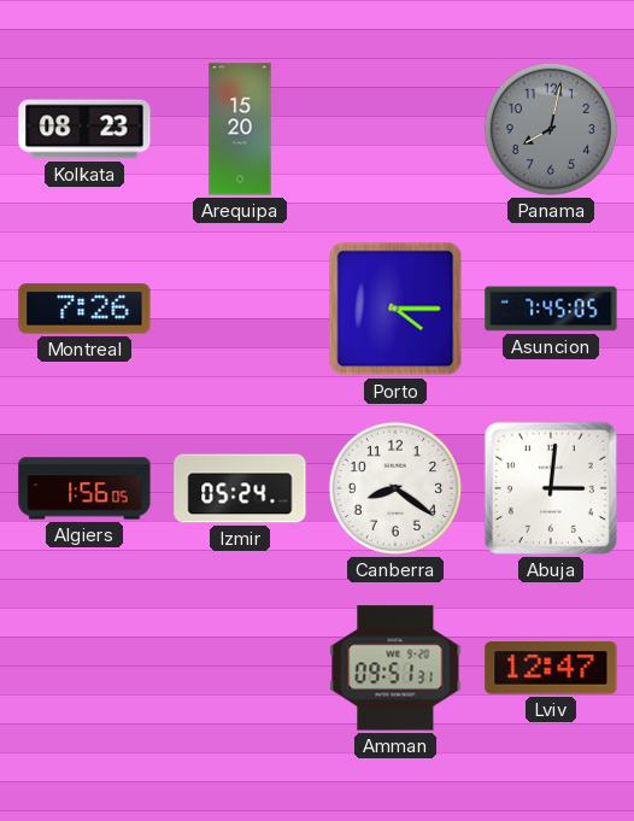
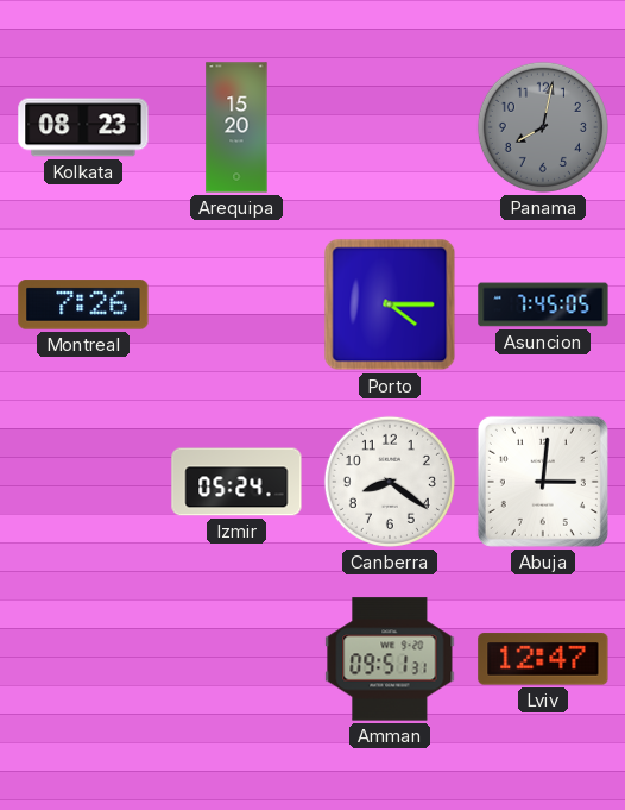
Algiers: 1:56 -> none (84, 488)
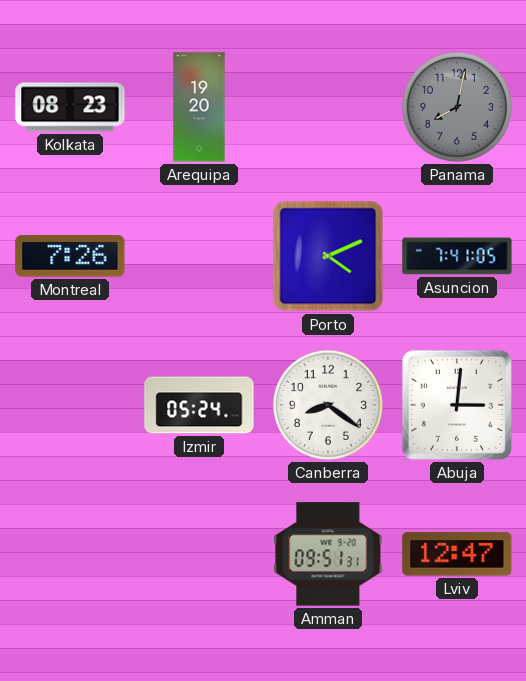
Arequipa: 15:20 -> 19:20 (199, 107)
Porto: 4:15 -> 4:11 (328, 256)
Asuncion: 7:45 -> 7:41 (457, 256)
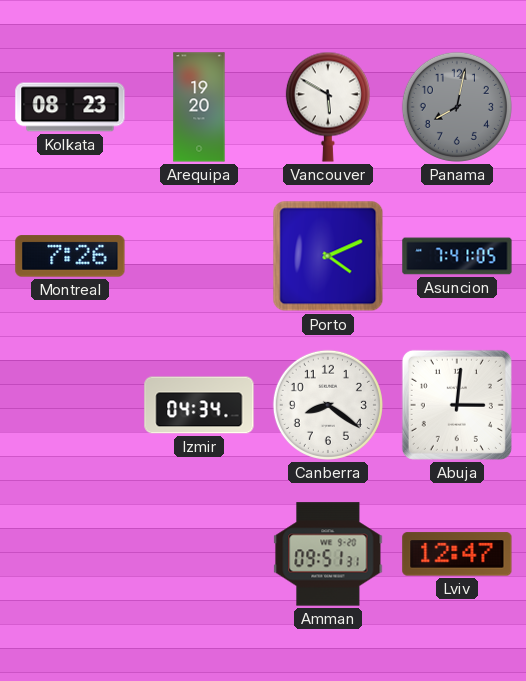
Vancouver: none -> 5:50 (328, 107)
Izmir: 05:24 -> 04:34 (199, 405)
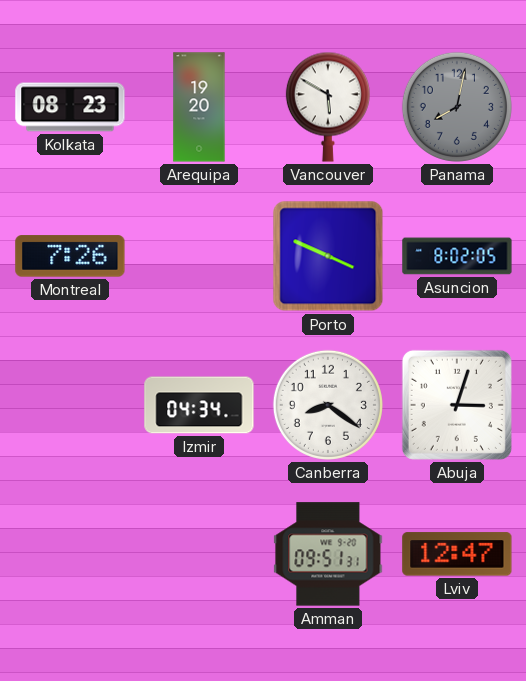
Porto: 4:11 -> 3:49 (328, 256)
Asuncion: 7:41 -> 8:02 (457, 256)
Abuja: 3:01 -> 3:03 (457, 405)
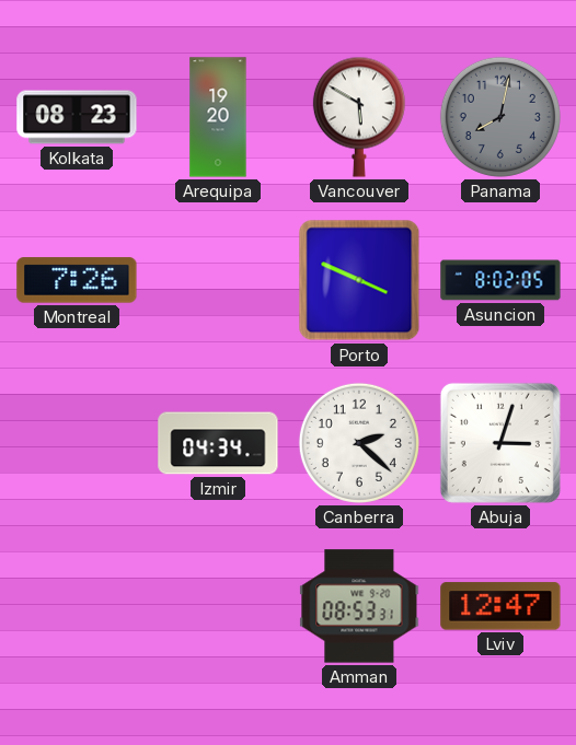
Canberra: 8:21 -> 2:22 (359, 443)
Amman: 09:51 -> 08:53 (359, 606)
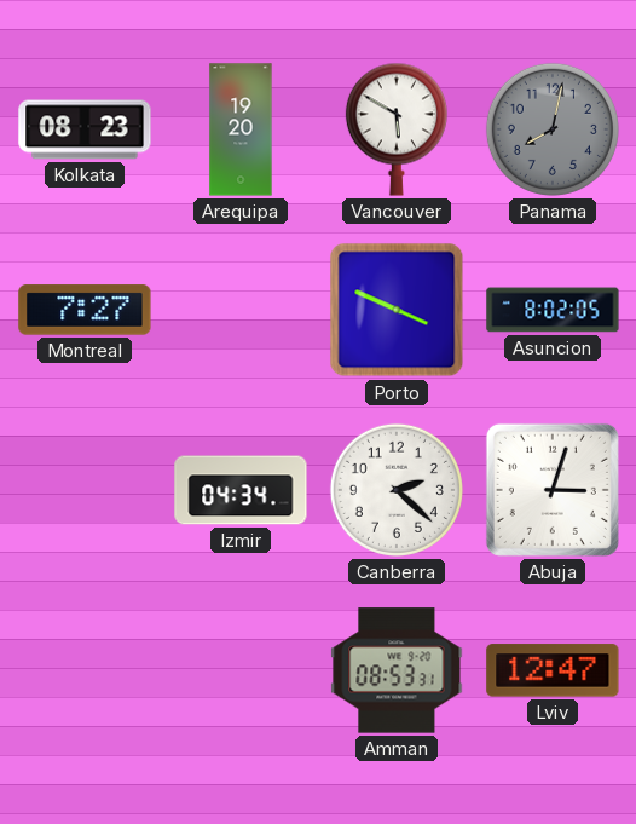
Montreal: 7:26 -> 7:27 (85, 310)
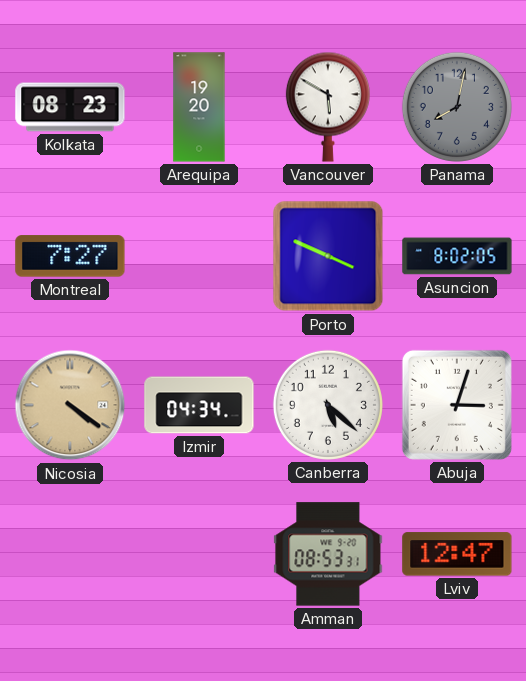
Nicosia: none -> 4:21 (70, 405)
Canberra: 2:22 -> 5:22 (328, 405)
